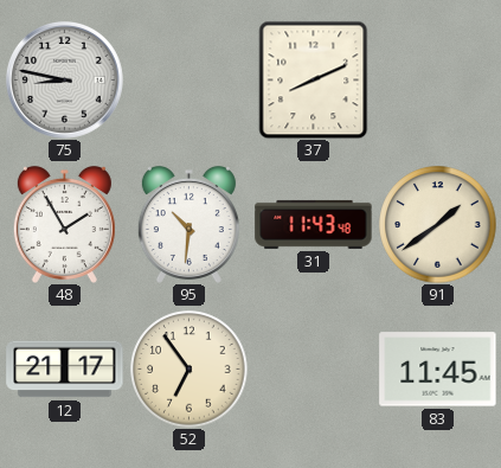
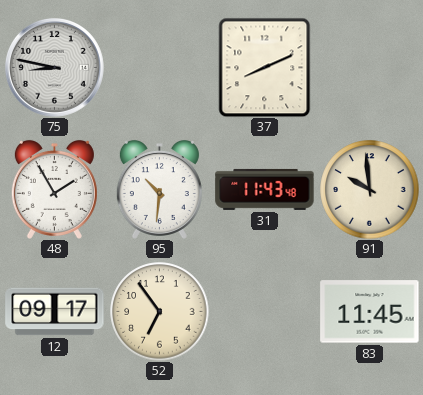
91: 1:39 -> 9:59 (370, 190)
12: 21:17 -> 09:17 (55, 312)
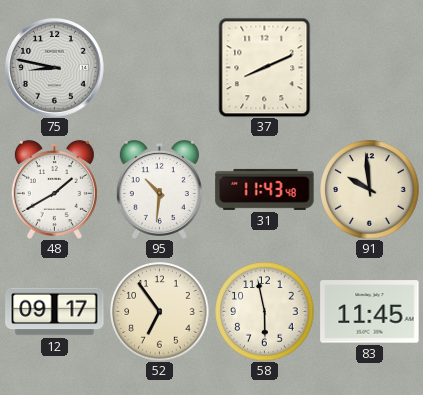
48: 1:55 -> 1:40 (54, 189)
58: none -> 5:58 (265, 312)
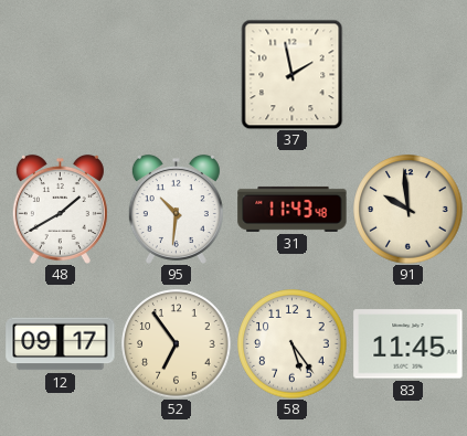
75: 8:47 -> none (54, 67)
37: 8:11 -> 1:58 (293, 74)
58: 5:58 -> 5:24 (293, 344)
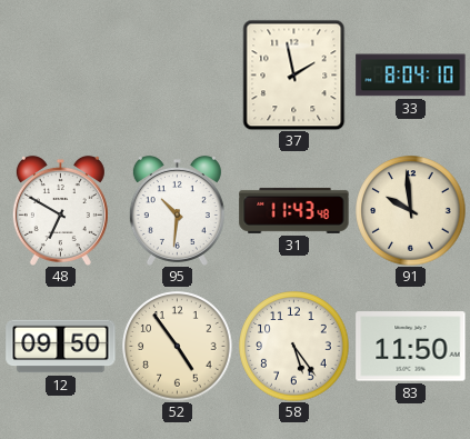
33: none -> 8:04 (411, 76)
48: 1:40 -> 6:50 (60, 210)
12: 09:17 -> 09:50 (61, 347)
52: 6:54 -> 4:54 (178, 347)
83: 11:45 -> 11:50 (411, 347)
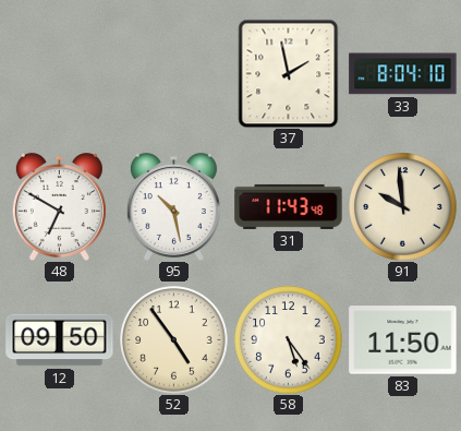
95: 10:31 -> 10:28 (173, 206)
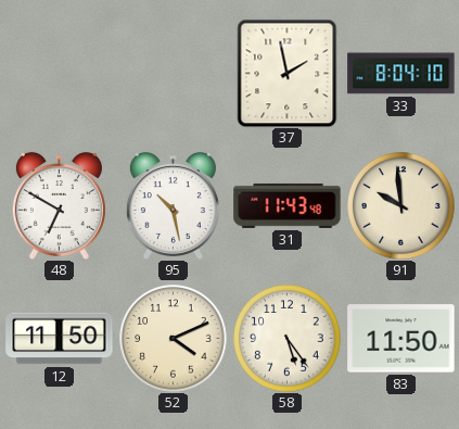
12: 09:50 -> 11:50 (60, 339)
52: 4:54 -> 4:11 (174, 339)
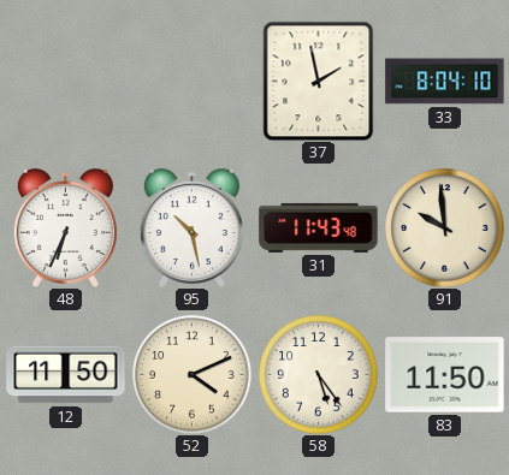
48: 6:50 -> 6:34 (65, 227)
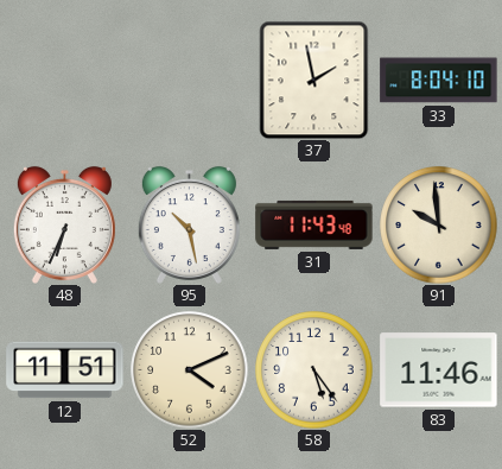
12: 11:50 -> 11:51 (65, 370)
83: 11:50 -> 11:46 (439, 370)
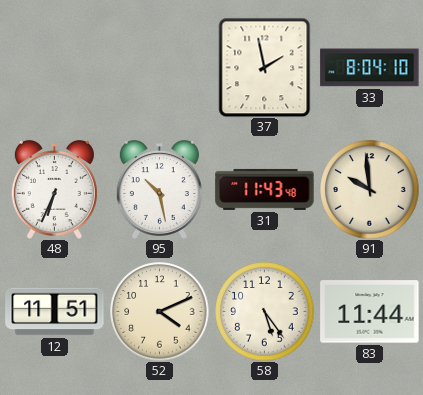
83: 11:46 -> 11:44 (370, 312)
